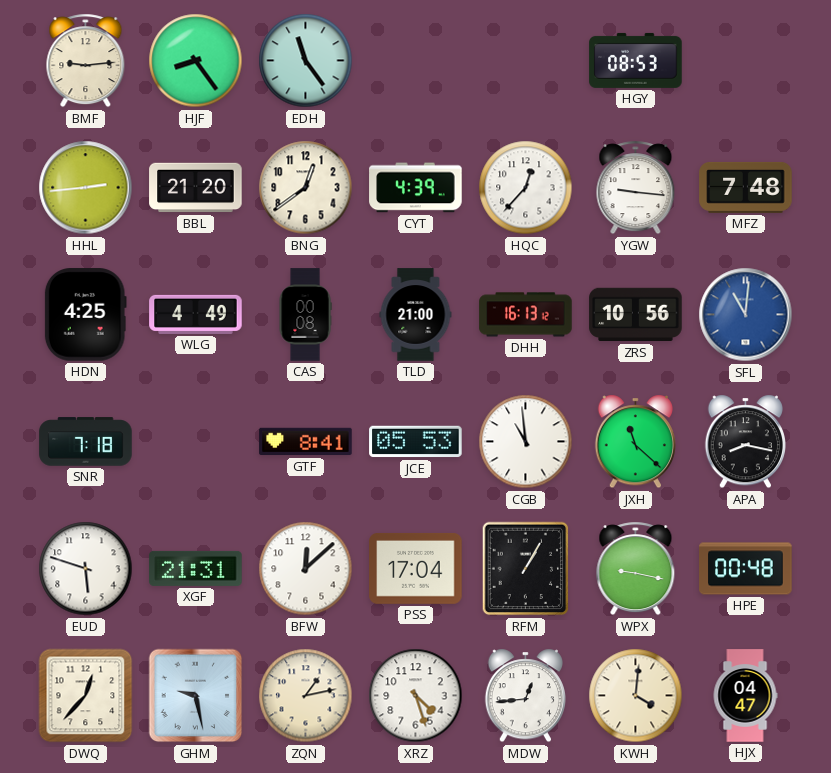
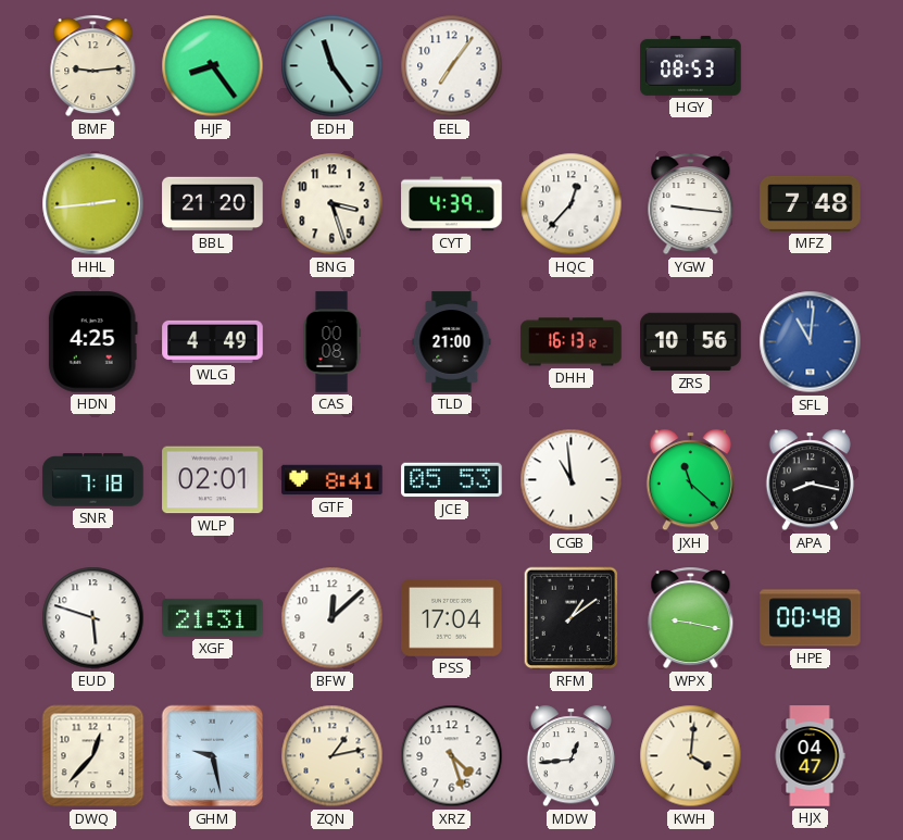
EEL: none -> 7:06 (452, 66)
BNG: 12:39 -> 3:27 (333, 204)
WLP: none -> 02:01 (213, 480)
RFM: 1:05 -> 1:09 (572, 618)
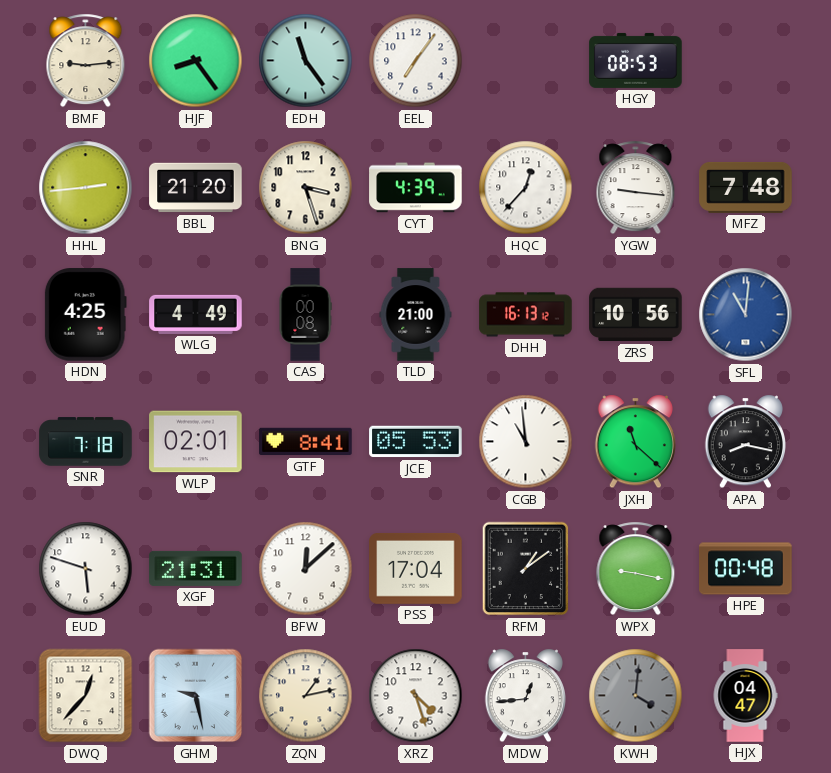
KWH dial: cream -> grey (636, 696)
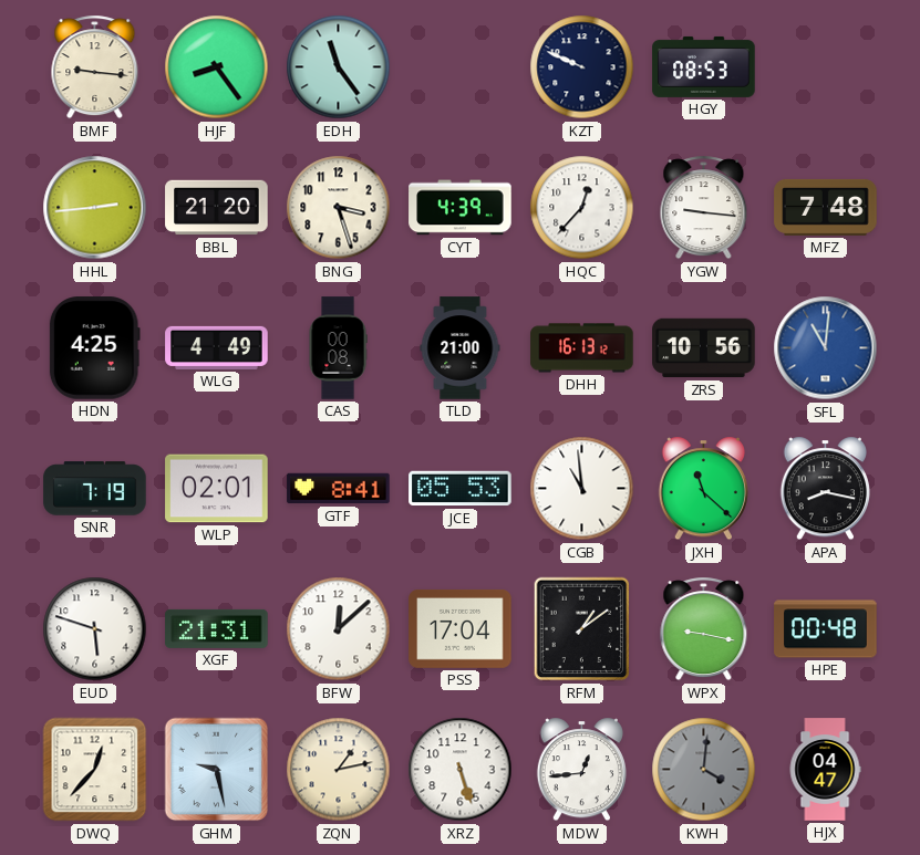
BMF: 9:14 -> 9:16 (95, 67)
EEL: 7:06 -> none (416, 61)
KZT: none -> 9:49 (582, 67)
SNR: 7:18 -> 7:19 (95, 489)
XRZ: 4:27 -> 5:27 (461, 770)
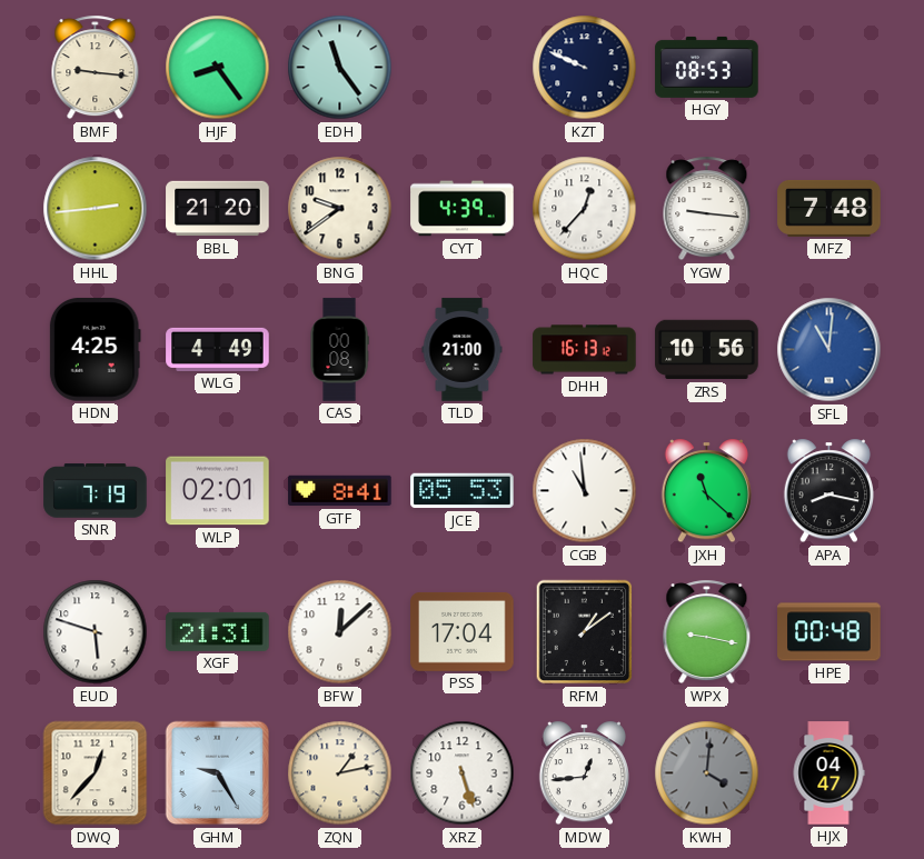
BNG: 3:27 -> 9:39 (340, 209)
GHM: 9:28 -> 9:25 (218, 773)
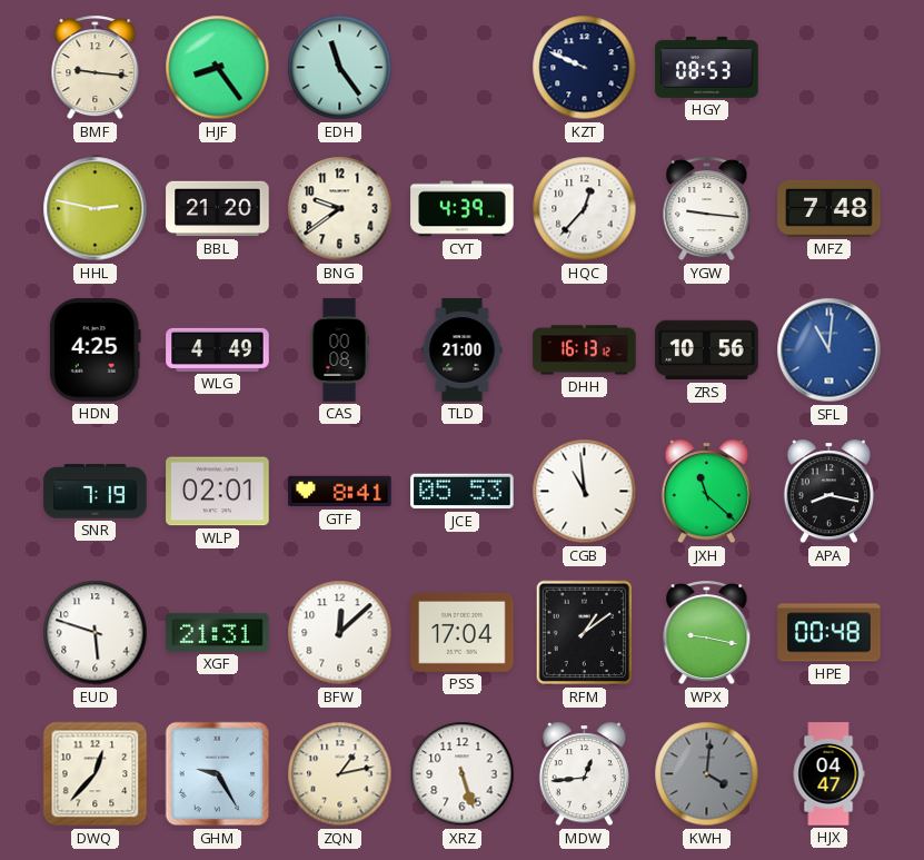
HHL: 2:44 -> 2:47 (96, 209)
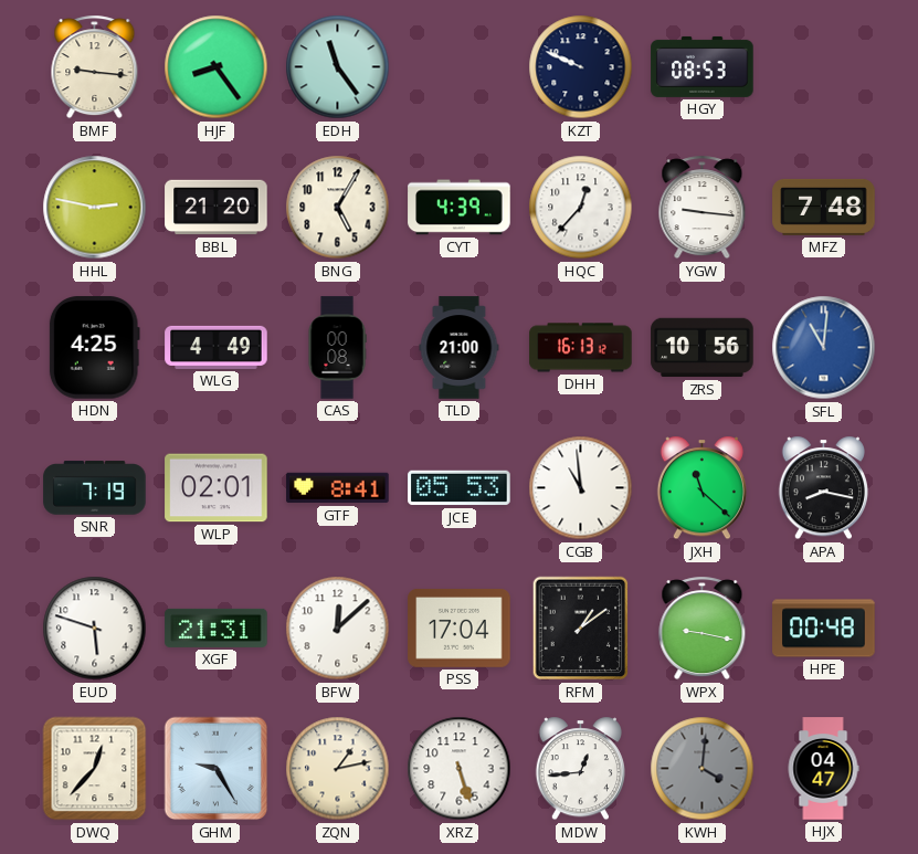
BNG: 9:39 -> 5:05 (338, 208)
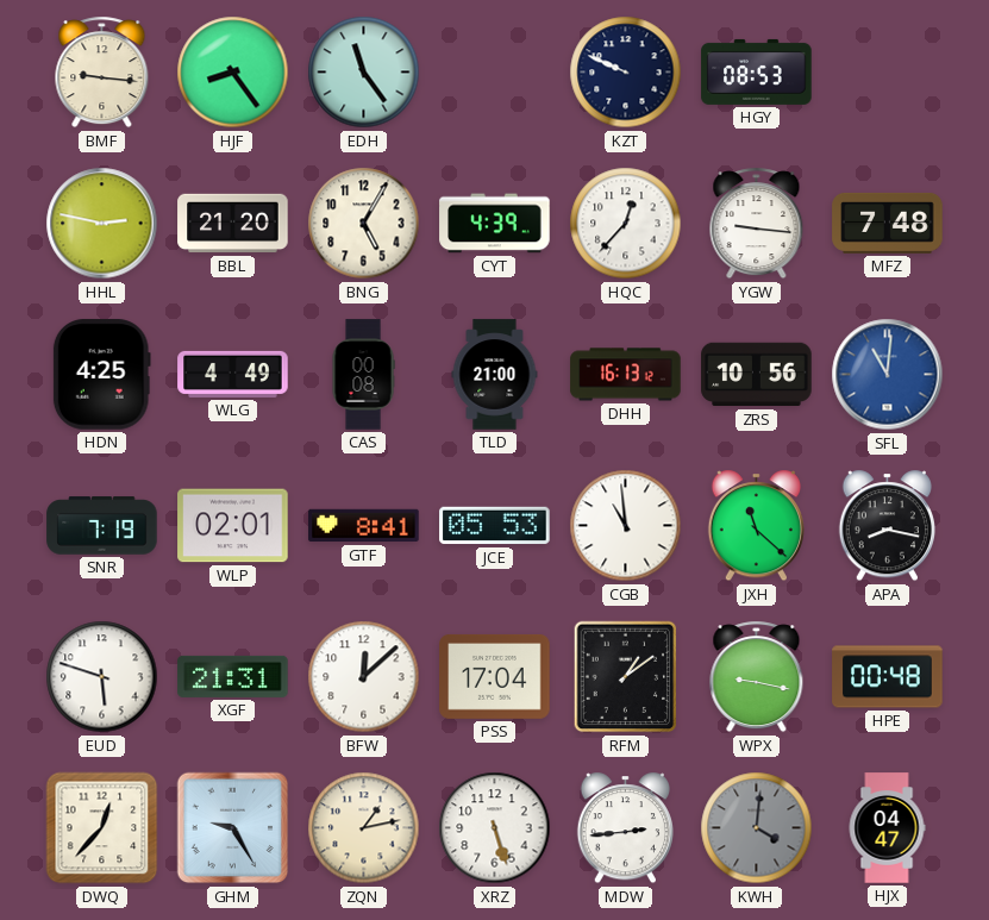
MDW: 12:44 -> 2:44 (625, 828)
